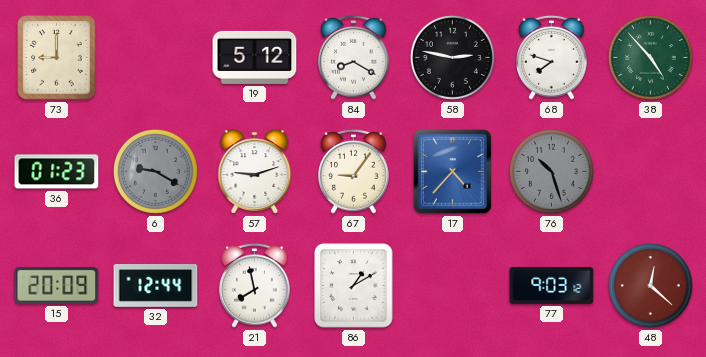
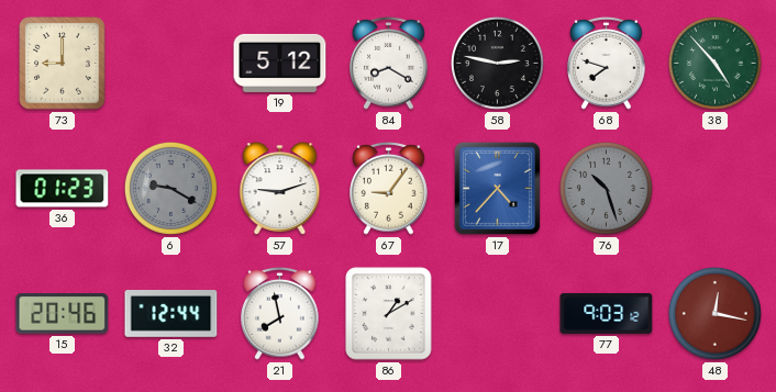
15: 20:09 -> 20:46 (63, 314)
48: 12:22 -> 12:17 (714, 313)
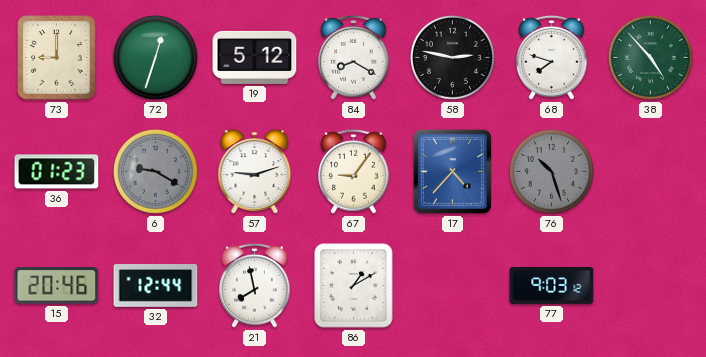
72: none -> 12:33 (155, 57)
48: 12:17 -> none (714, 313)
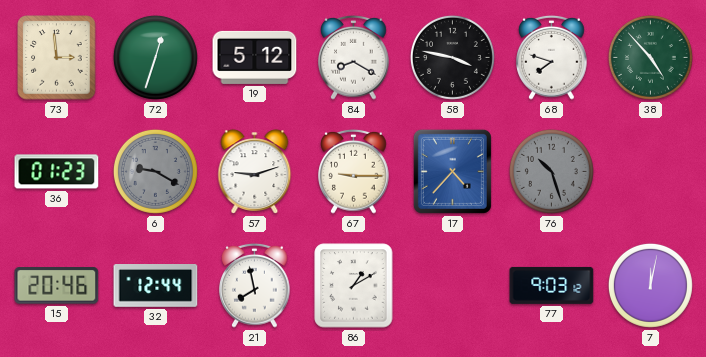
73: 9:00 -> 2:59 (57, 58)
58: 2:47 -> 3:47 (452, 57)
67: 9:06 -> 9:15 (354, 171)
7: none -> 12:02 (650, 285)
